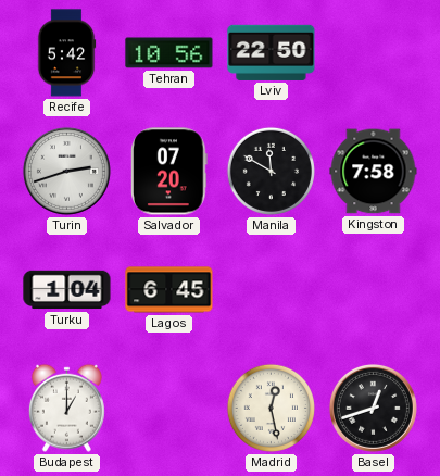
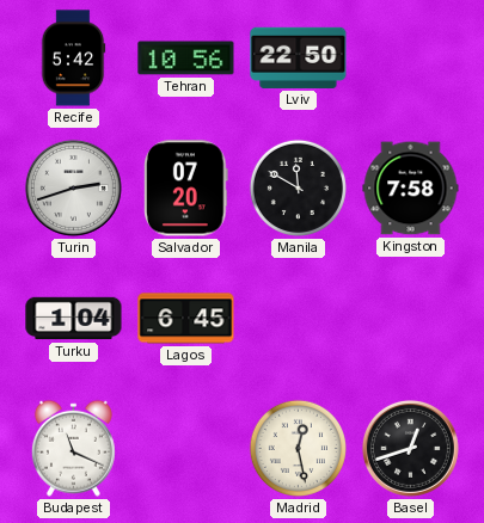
Budapest: 1:00 -> 11:19 (73, 448)
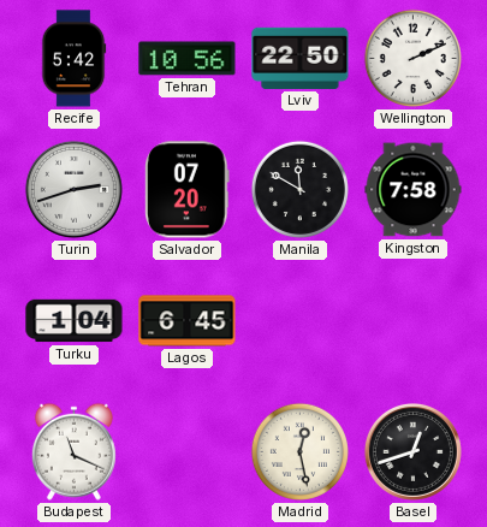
Wellington: none -> 2:11 (412, 58)
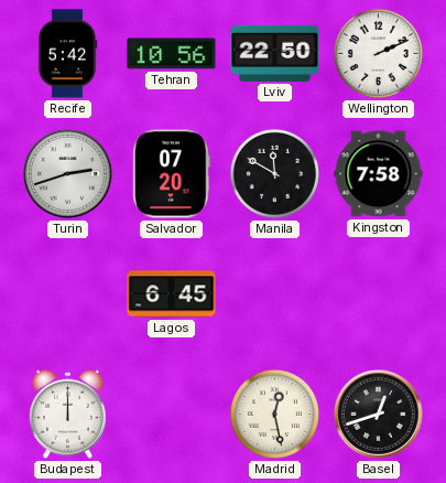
Turku: 1:04 -> none (75, 321)
Budapest: 11:19 -> 12:00 (67, 414)
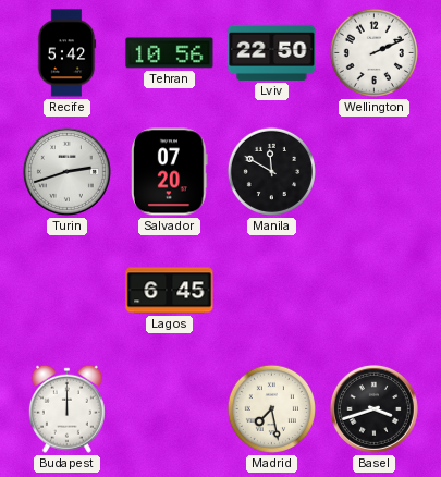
Kingston: 7:58 -> none (379, 174)
Madrid: 12:28 -> 7:28 (271, 408)
Basel: 12:42 -> 3:42 (373, 408)
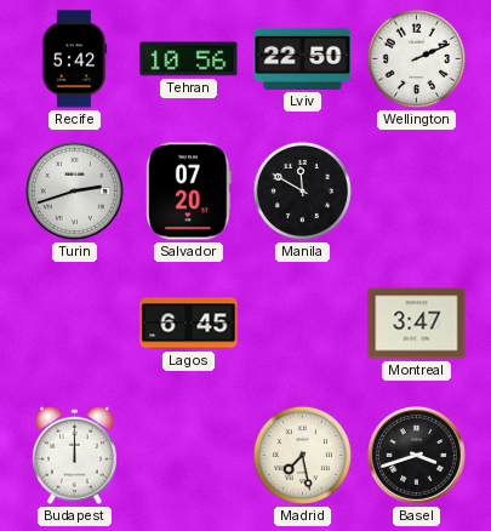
Montreal: none -> 3:47 (417, 324)
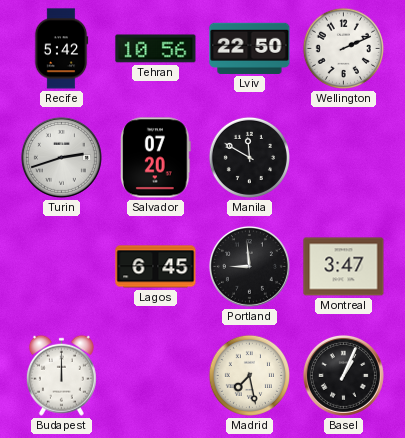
Portland: none -> 8:59 (249, 266)
Basel: 3:42 -> 1:04 (343, 375)
